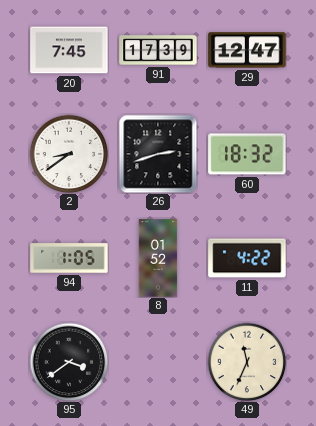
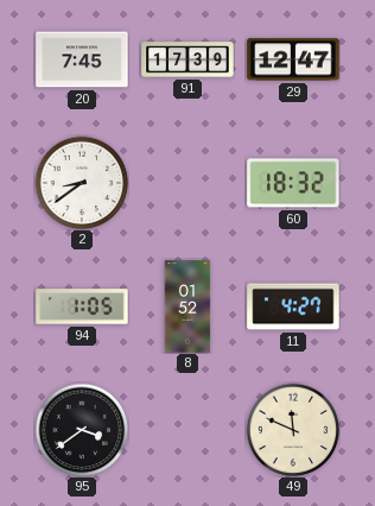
26: 2:42 -> none (158, 154)
11: 4:22 -> 4:27 (293, 306)
49: 11:34 -> 11:49 (293, 430)
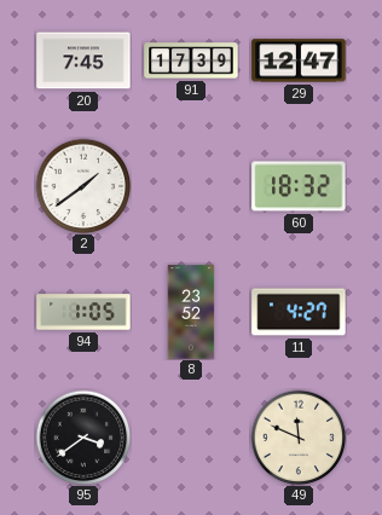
2: 8:39 -> 1:39 (83, 186)
8: 01:52 -> 23:52 (191, 312)
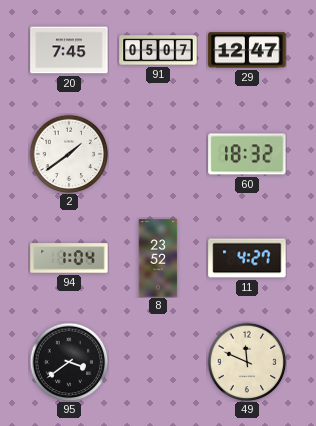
91: 17:39 -> 05:07 (158, 50)
94: 1:05 -> 1:04 (69, 258)
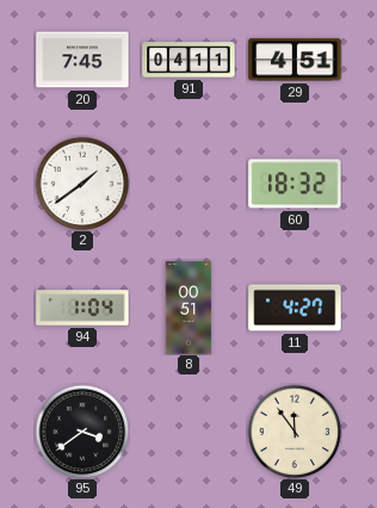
91: 05:07 -> 04:11 (188, 60)
29: 12:47 -> 4:51 (295, 60)
8: 23:52 -> 00:51 (188, 308)
49: 11:49 -> 11:54 (295, 432)
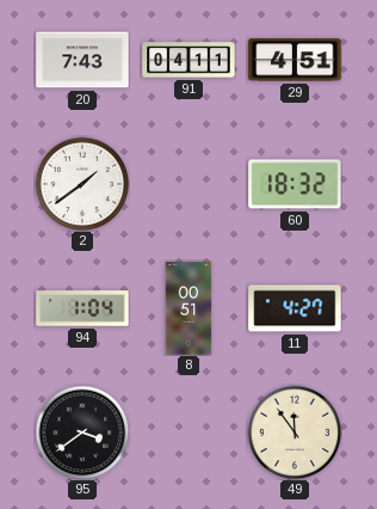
20: 7:45 -> 7:43 (82, 60)
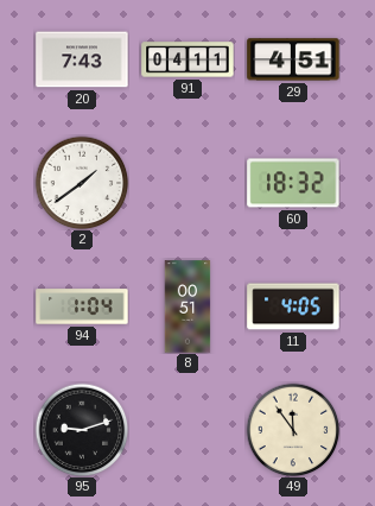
11: 4:27 -> 4:05 (293, 306)
95: 3:39 -> 9:12 (82, 430)
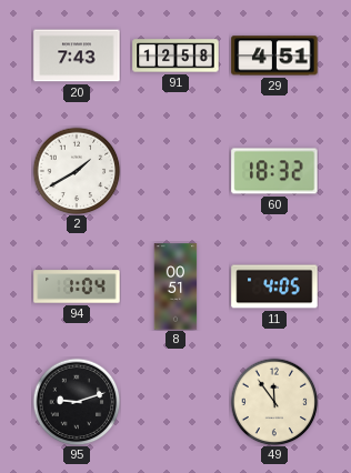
91: 04:11 -> 12:58 (175, 56)
2: 1:39 -> 1:40 (77, 171)
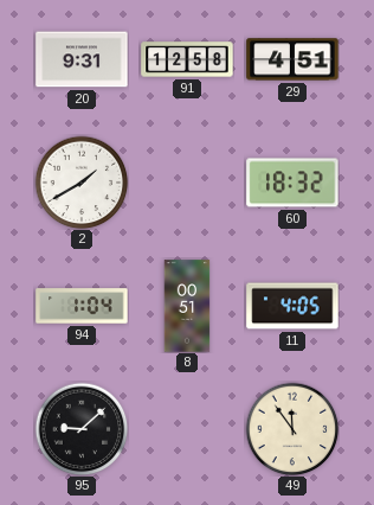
20: 7:43 -> 9:31 (82, 59)
95: 9:12 -> 9:08 (82, 429)
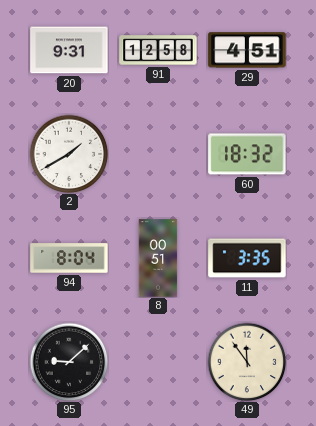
94: 1:04 -> 8:04 (69, 258)
11: 4:05 -> 3:35 (247, 258)
